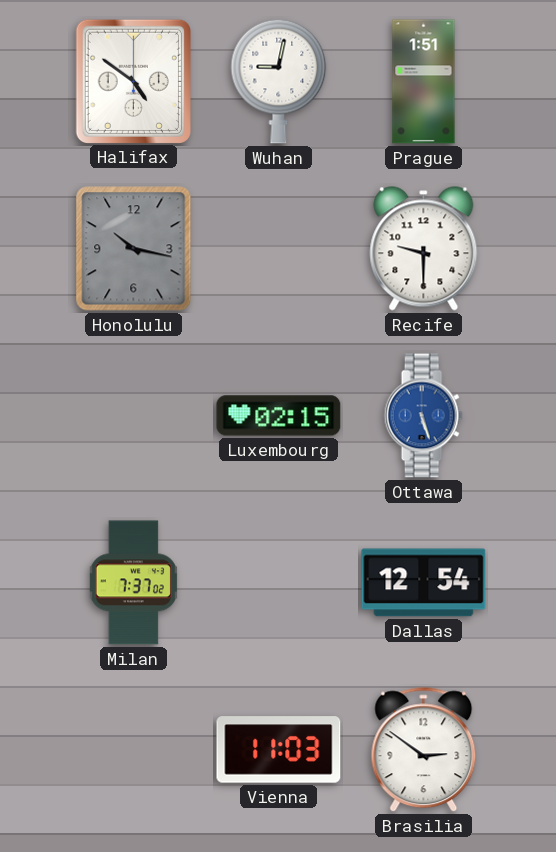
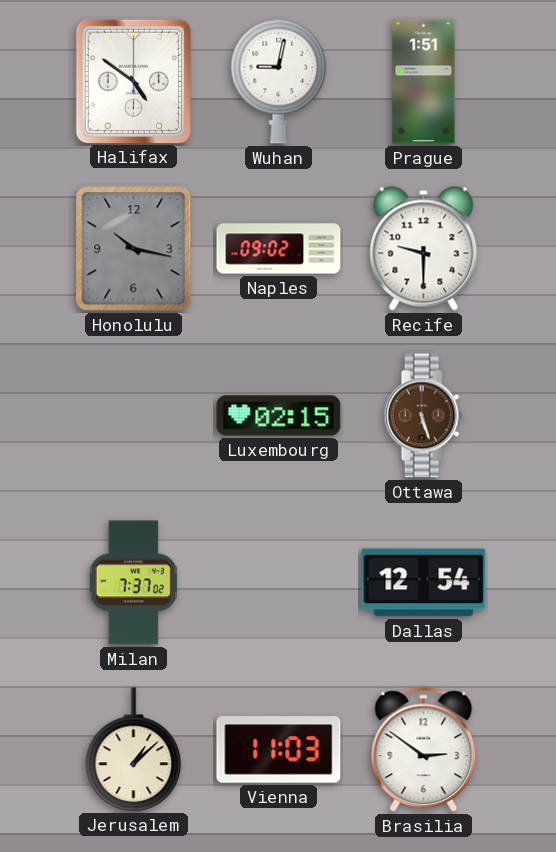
Naples: none -> 09:02 (279, 249)
Ottawa dial: blue -> brown (423, 416)
Jerusalem: none -> 1:08 (134, 749)
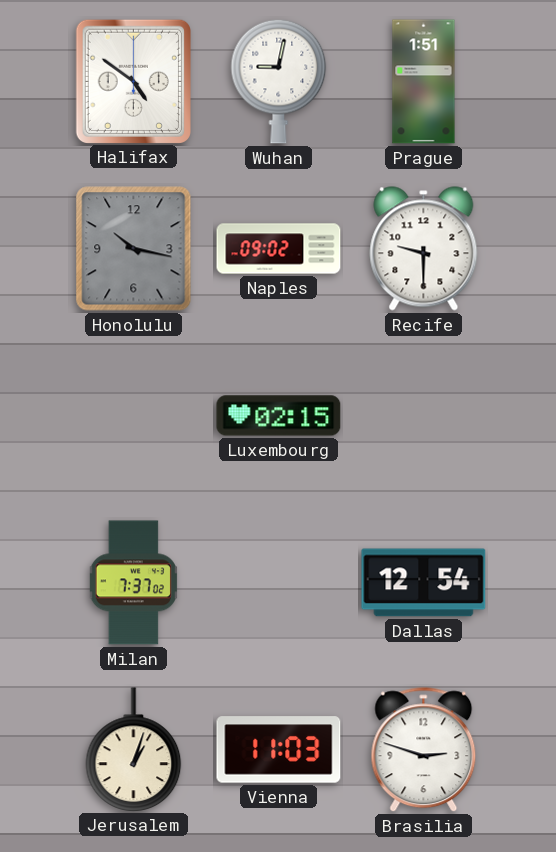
Ottawa: 5:27 -> none (423, 416)
Jerusalem: 1:08 -> 1:03 (134, 749)
Brasilia: 2:51 -> 2:48 (424, 750)
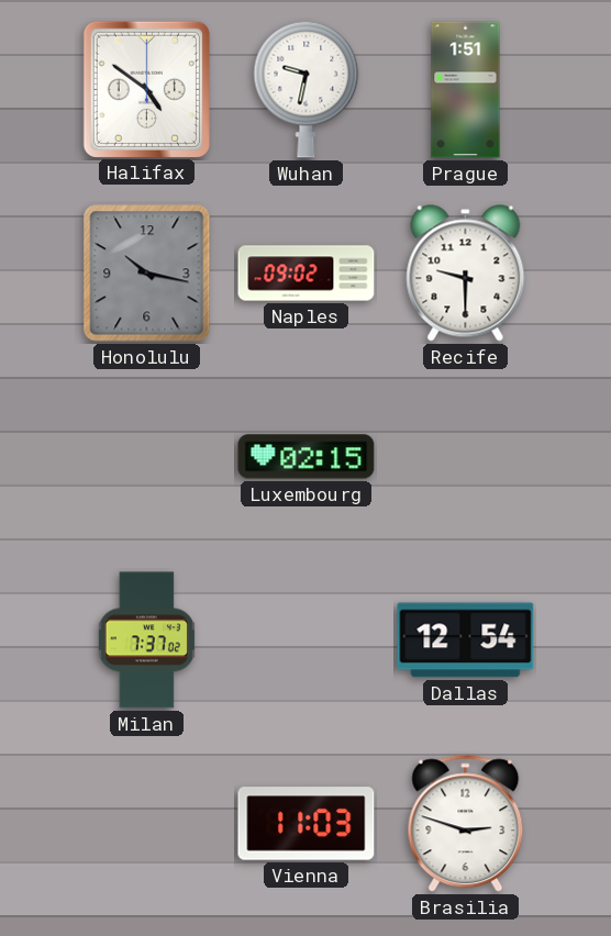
Wuhan: 9:02 -> 9:32 (307, 89)
Jerusalem: 1:03 -> none (134, 749)
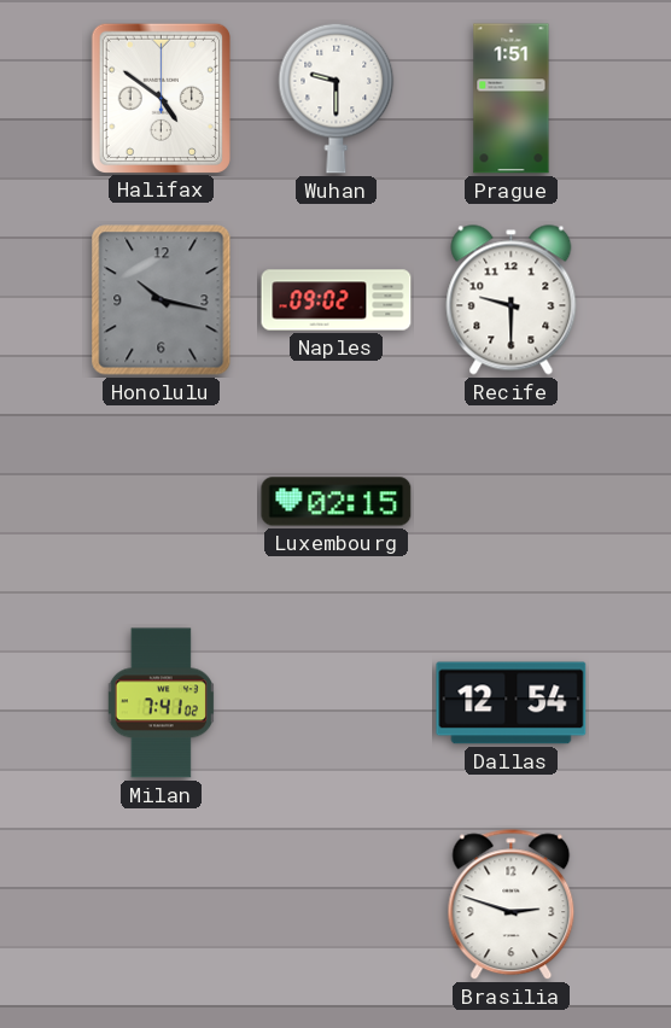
Wuhan: 9:32 -> 9:30 (337, 98)
Milan: 7:37 -> 7:41 (161, 703)
Vienna: 11:03 -> none (307, 824)
